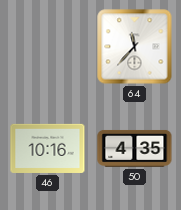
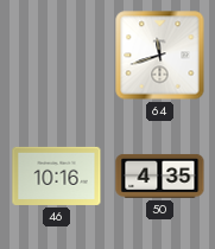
64: 11:37 -> 11:42 (160, 56)
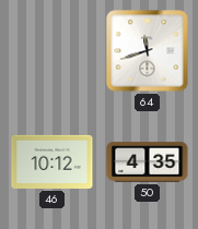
46: 10:16 -> 10:12 (53, 161)
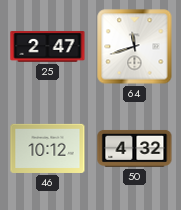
25: none -> 2:47 (48, 47)
50: 4:35 -> 4:32 (135, 148)
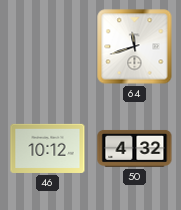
25: 2:47 -> none (48, 47)
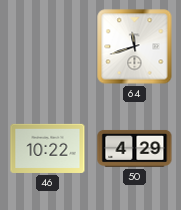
46: 10:12 -> 10:22 (48, 148)
50: 4:32 -> 4:29 (135, 148)
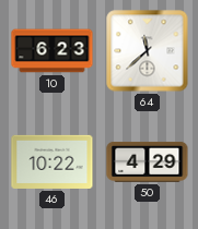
10: none -> 6:23 (53, 51)
64: 11:42 -> 11:38 (148, 51)
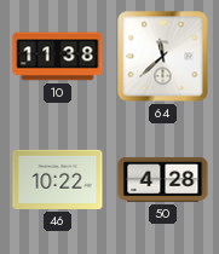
10: 6:23 -> 11:38 (58, 57)
50: 4:29 -> 4:28 (163, 179)
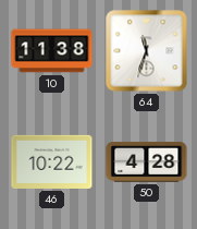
64: 11:38 -> 11:33 (147, 51)
